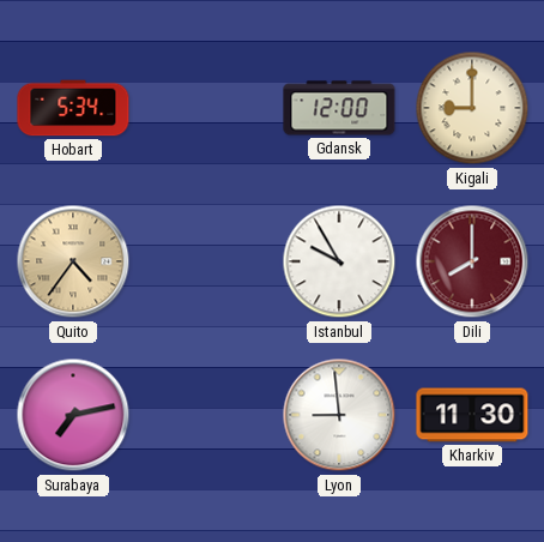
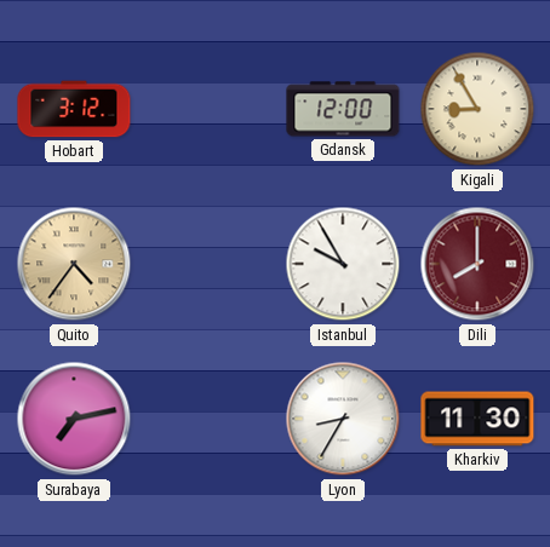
Hobart: 5:34 -> 3:12 (74, 109)
Kigali: 9:00 -> 8:55 (477, 109)
Lyon: 8:59 -> 8:35 (343, 419)
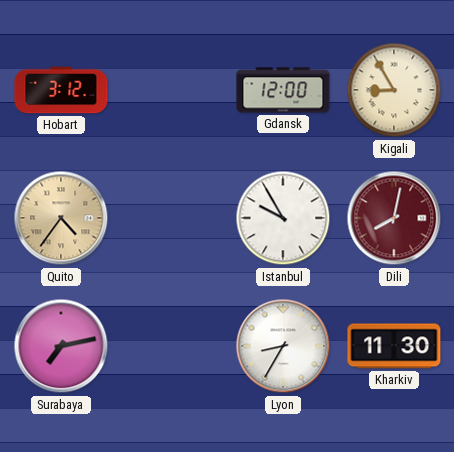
Dili: 8:00 -> 8:02 (394, 218)
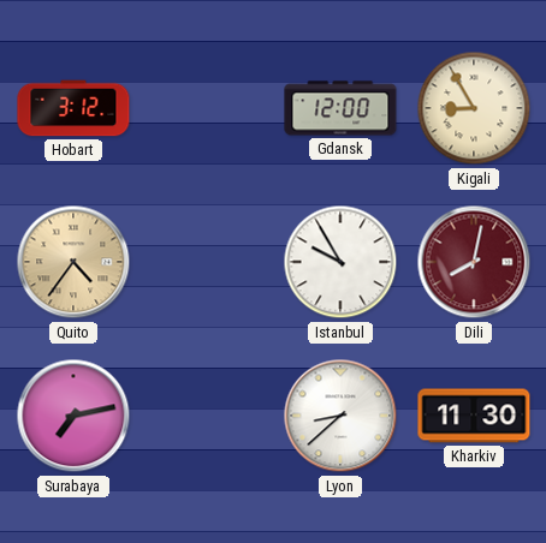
Lyon: 8:35 -> 8:38 (340, 416)
